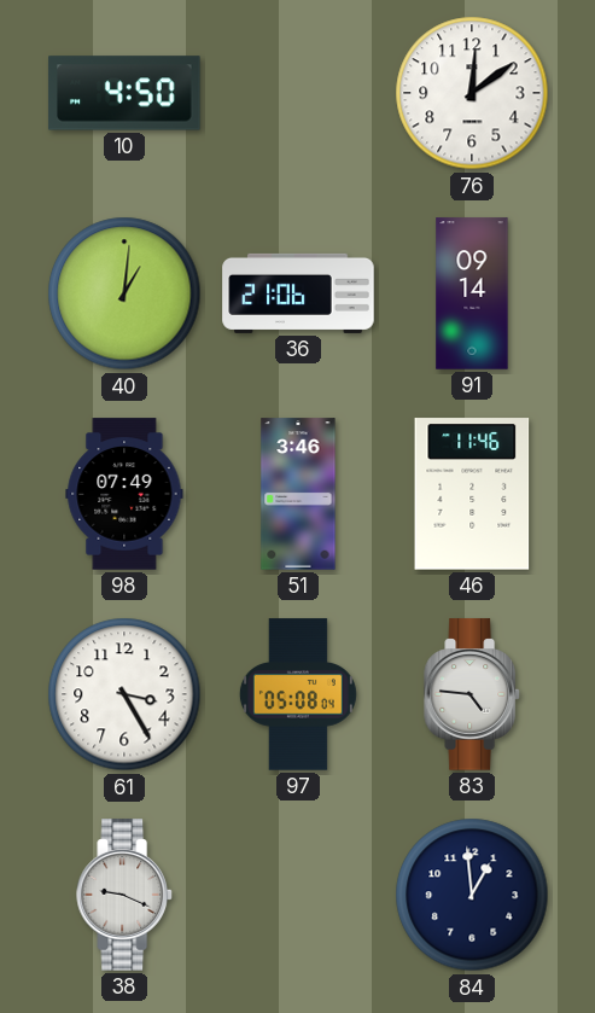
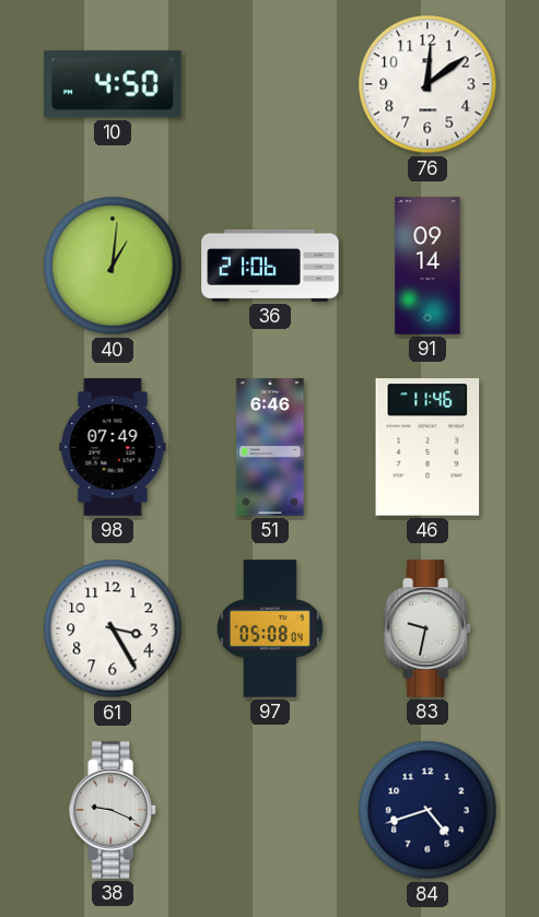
51: 3:46 -> 6:46 (270, 447)
83: 4:46 -> 9:32 (429, 628)
84: 12:59 -> 4:42 (427, 810)
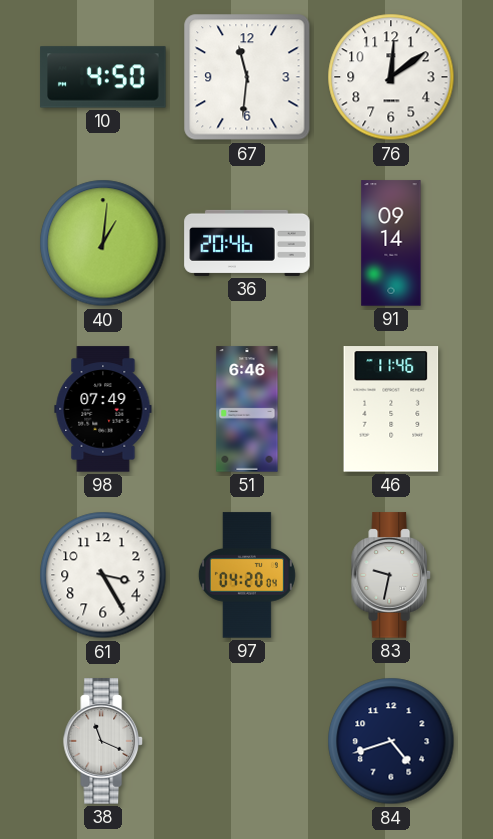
67: none -> 11:31 (247, 77)
36: 21:06 -> 20:46 (247, 243)
97: 05:08 -> 04:20 (247, 575)
38: 9:19 -> 11:19 (104, 741)
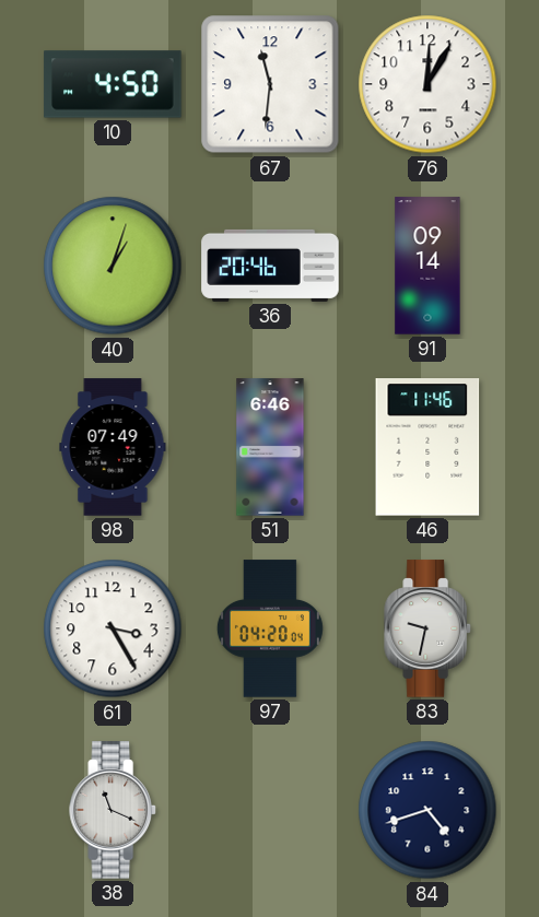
76: 12:09 -> 12:05 (427, 84)
40: 1:01 -> 1:03 (113, 266)
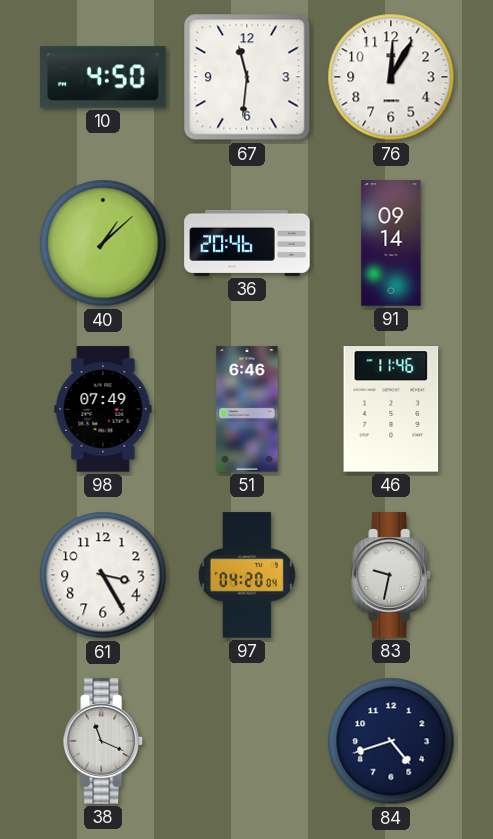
40: 1:03 -> 1:08 (103, 243)
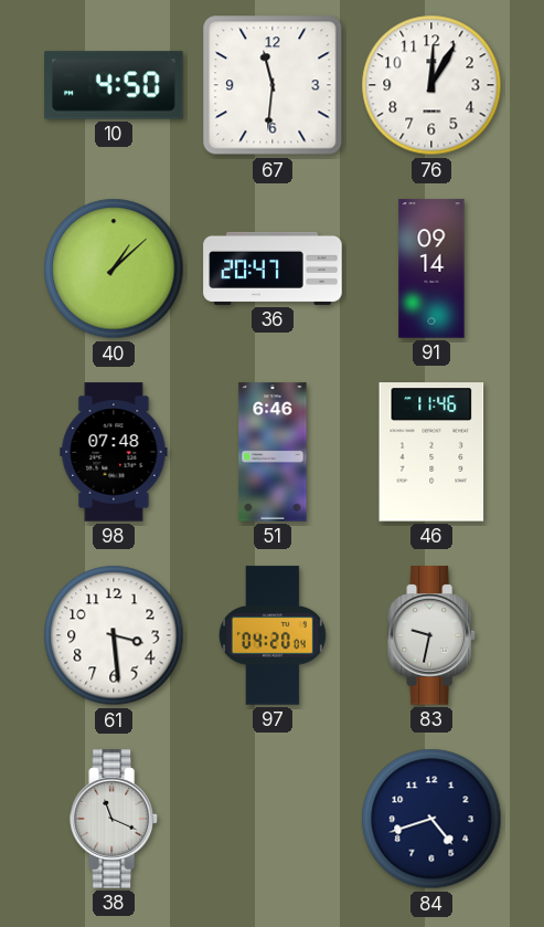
36: 20:46 -> 20:47 (273, 268)
98: 07:49 -> 07:48 (114, 452)
61: 3:25 -> 3:29 (114, 635)
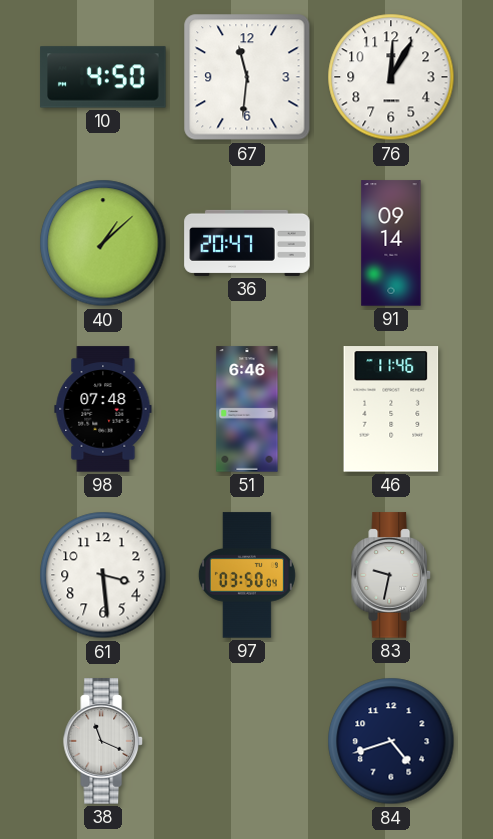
97: 04:20 -> 03:50 (247, 575)
